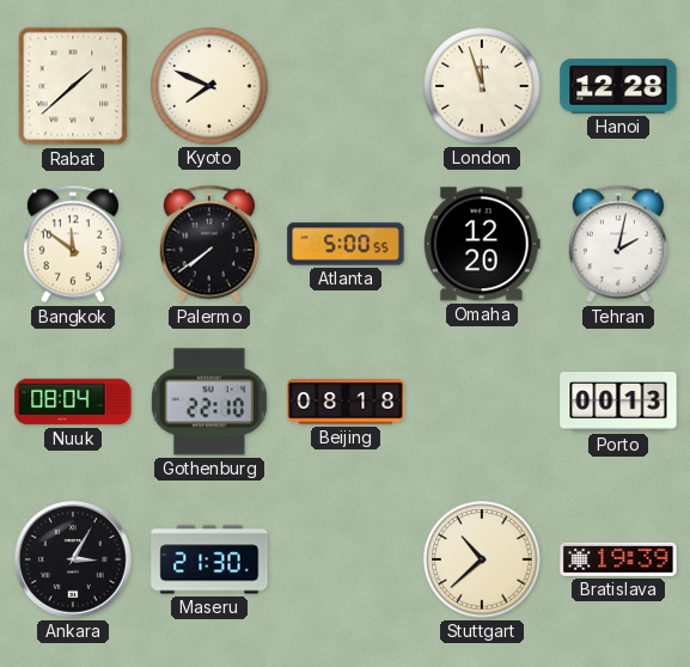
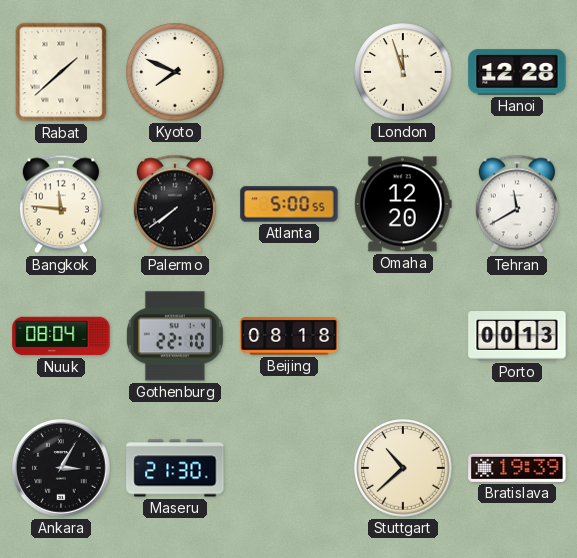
Bangkok: 11:51 -> 11:46 (61, 204)
Tehran: 2:02 -> 11:40 (517, 204)
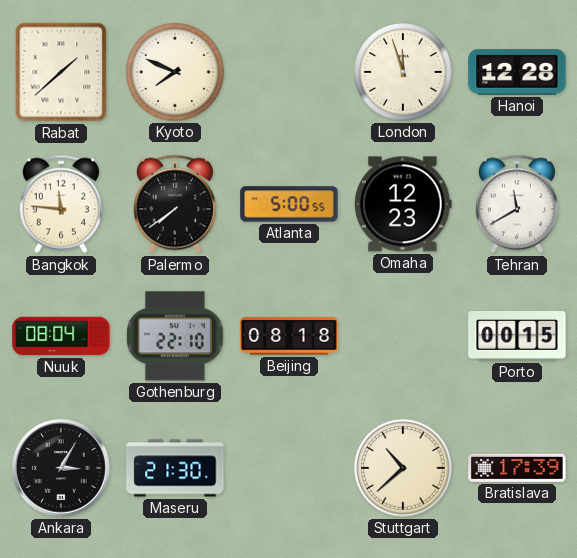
Omaha: 12:20 -> 12:23 (403, 204)
Porto: 00:13 -> 00:15 (517, 337)
Bratislava: 19:39 -> 17:39 (517, 468)
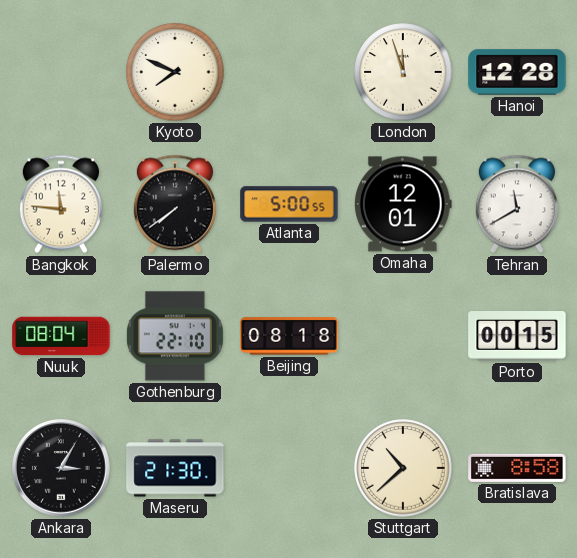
Rabat: 1:38 -> none (61, 72)
Omaha: 12:23 -> 12:01 (403, 204)
Bratislava: 17:39 -> 8:58 (517, 468)
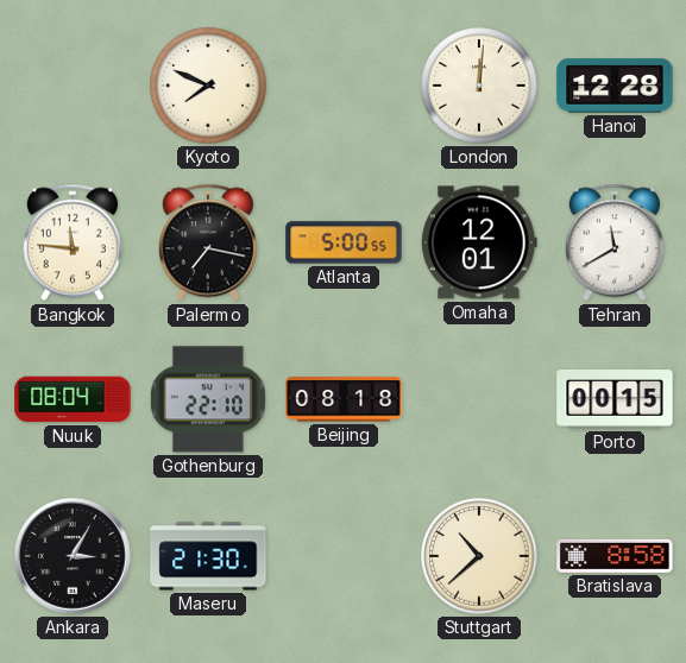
London: 11:57 -> 12:01 (479, 86)
Palermo: 7:39 -> 7:17 (208, 242)
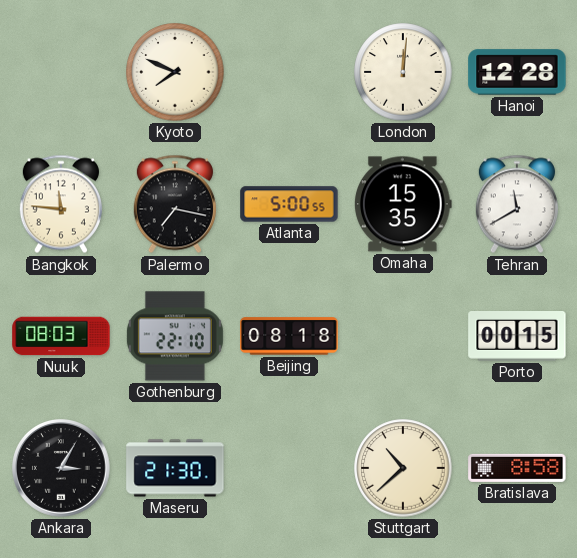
Omaha: 12:01 -> 15:35 (403, 204)
Nuuk: 08:04 -> 08:03 (61, 336)
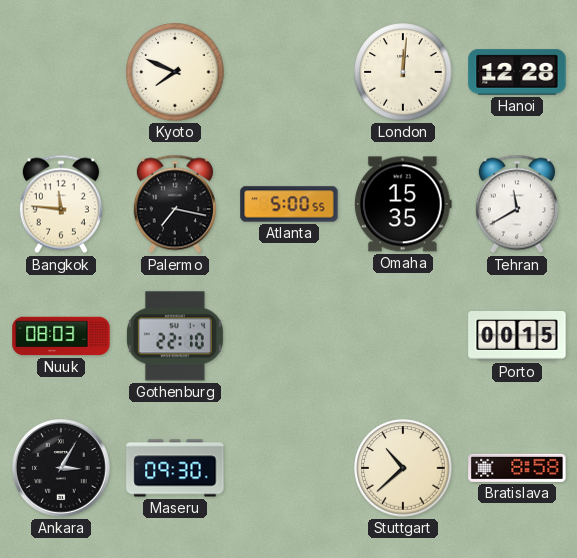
Beijing: 08:18 -> none (289, 336)
Maseru: 21:30 -> 09:30 (175, 468)
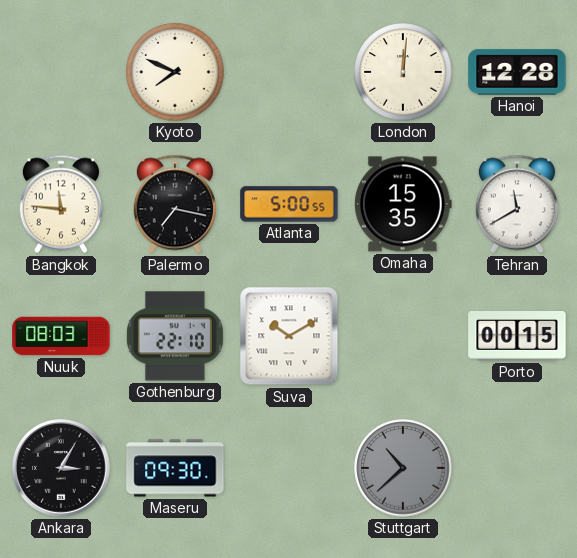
Suva: none -> 10:10 (289, 336)
Stuttgart dial: cream -> grey (403, 468)
Bratislava: 8:58 -> none (517, 468)
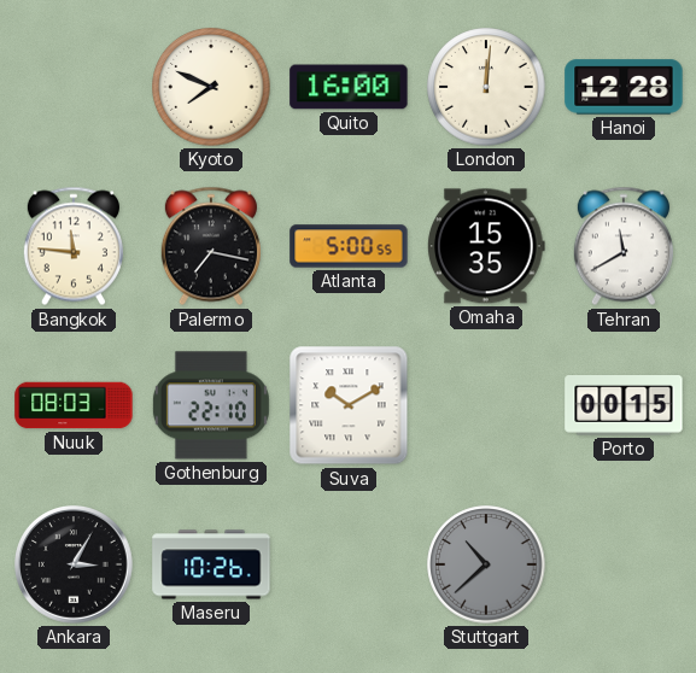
Quito: none -> 16:00 (349, 87)
Maseru: 09:30 -> 10:26 (211, 564)
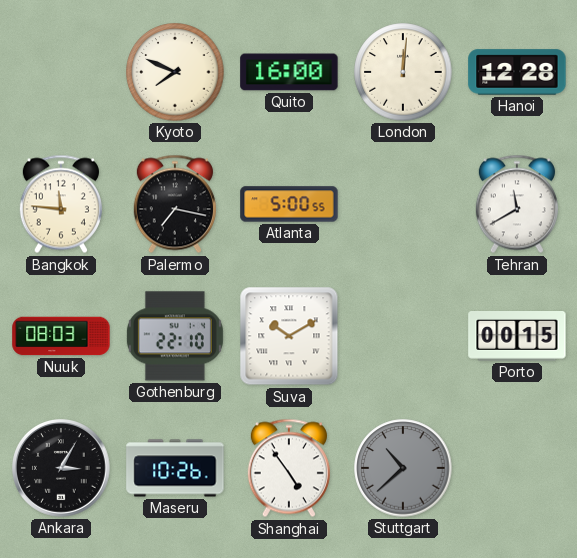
Omaha: 15:35 -> none (486, 246)
Shanghai: none -> 4:54 (289, 468)
